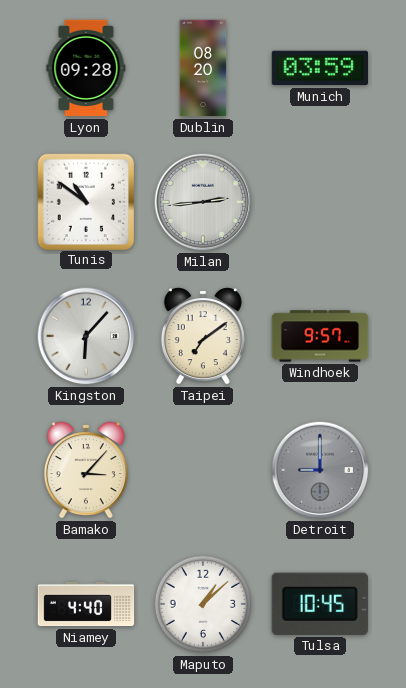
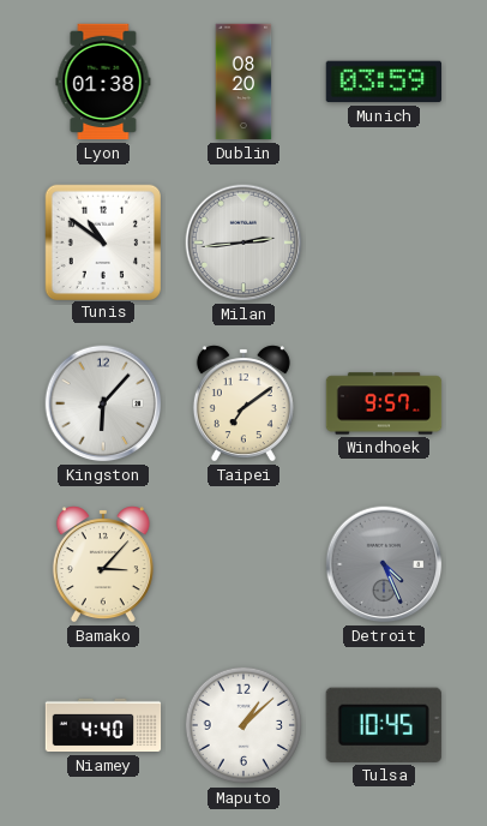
Lyon: 09:28 -> 01:38 (103, 82)
Detroit: 9:00 -> 4:26 (384, 564)
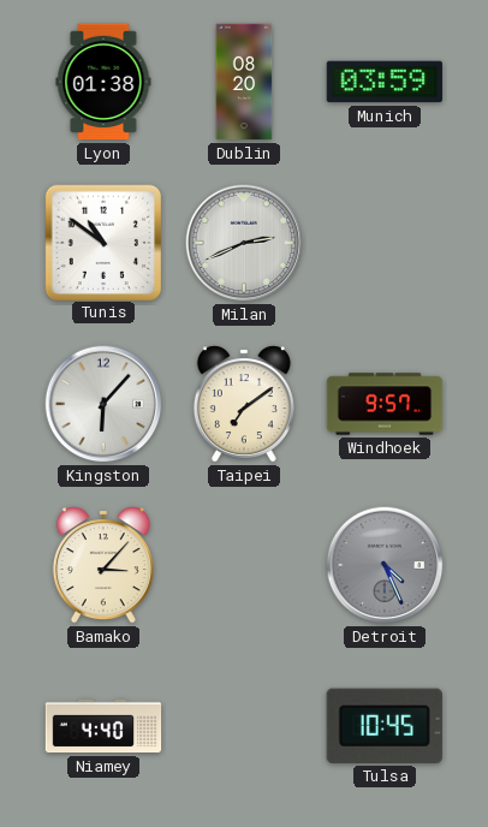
Milan: 2:44 -> 2:41 (244, 243)
Maputo: 1:08 -> none (243, 725)
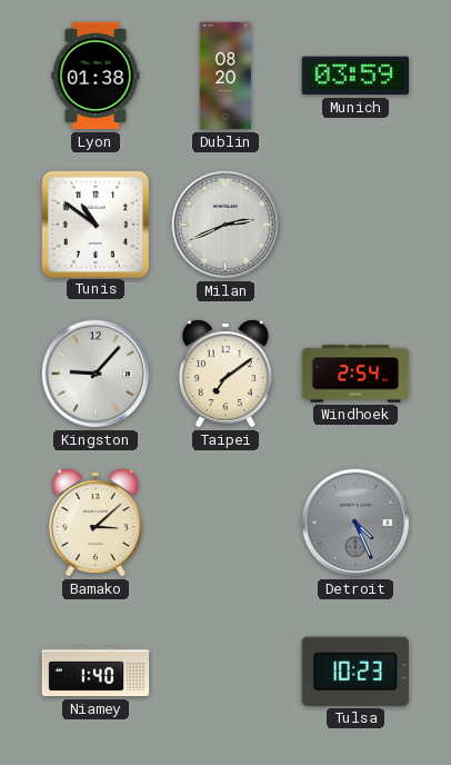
Kingston: 6:07 -> 9:07 (96, 374)
Windhoek: 9:57 -> 2:54 (355, 374)
Bamako: 3:07 -> 3:08 (96, 523)
Niamey: 4:40 -> 1:40 (96, 672)
Tulsa: 10:45 -> 10:23 (355, 672)
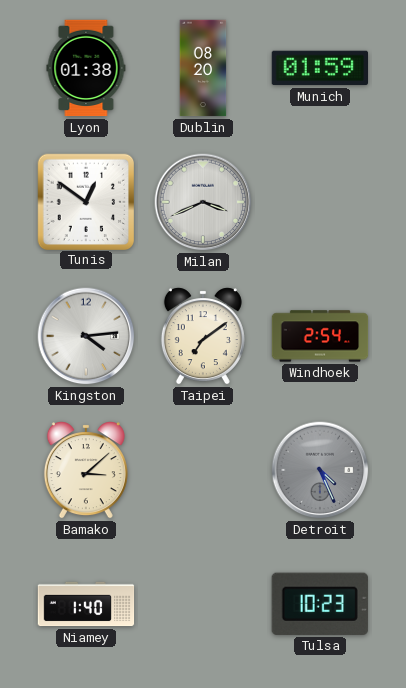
Munich: 03:59 -> 01:59 (319, 68)
Tunis: 10:51 -> 12:51 (85, 201)
Milan: 2:41 -> 3:41 (203, 202)
Kingston: 9:07 -> 4:14 (86, 336)
